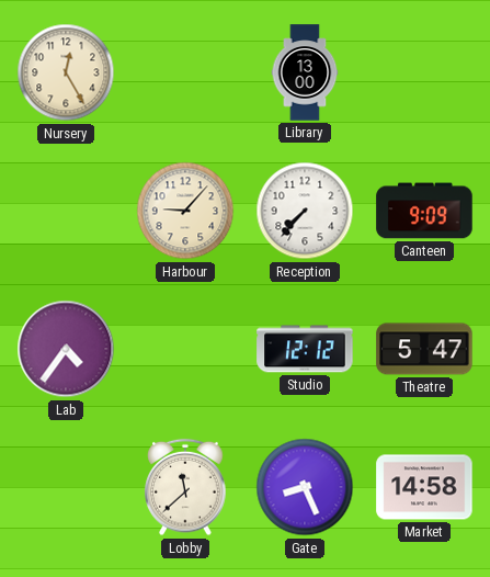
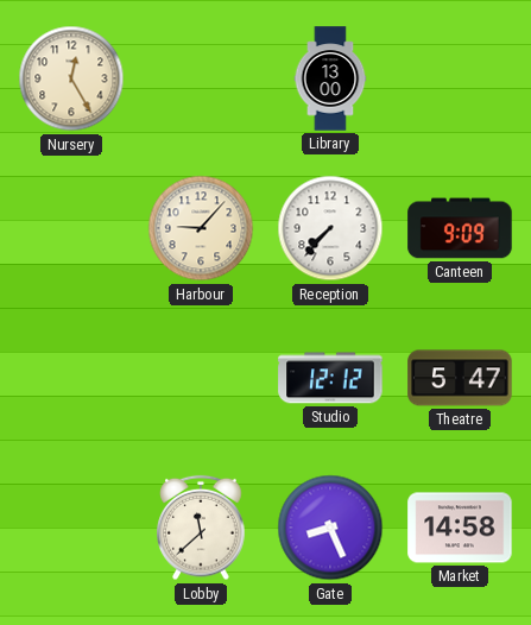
Lab: 4:36 -> none (66, 349)
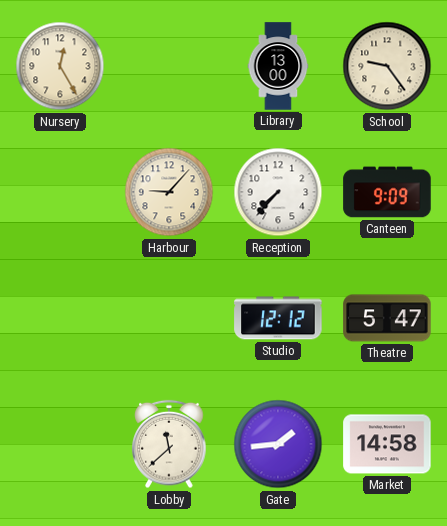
School: none -> 9:24 (387, 66)
Gate: 8:26 -> 1:44 (278, 444)
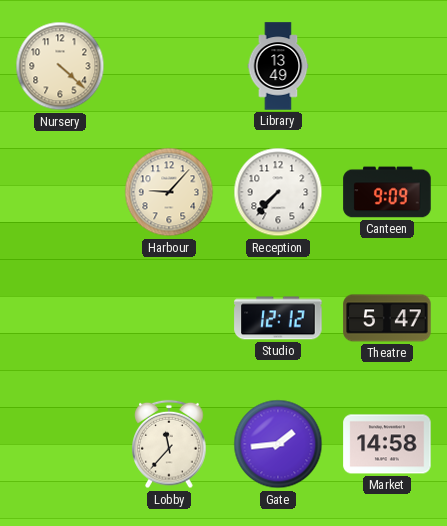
Nursery: 12:25 -> 4:22 (60, 66)
Library: 13:00 -> 13:49 (278, 66)
School: 9:24 -> none (387, 66)
Lobby: 11:38 -> 11:37 (169, 444)
